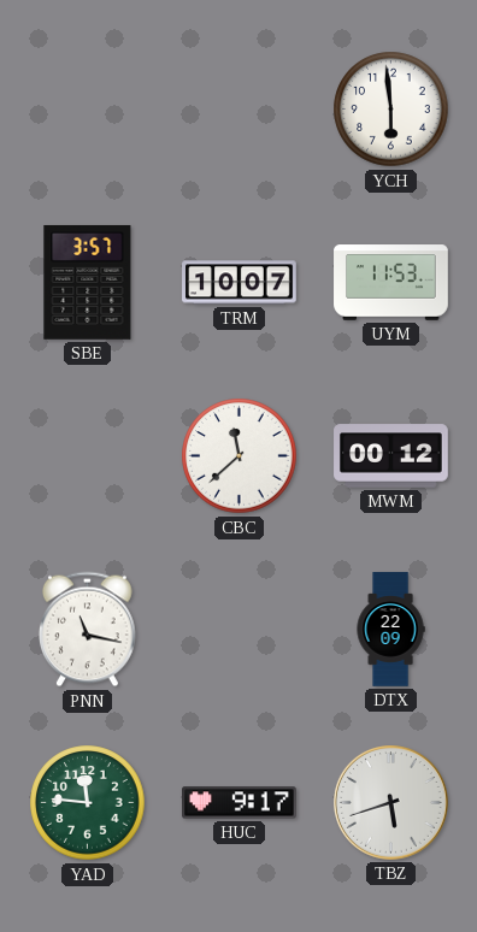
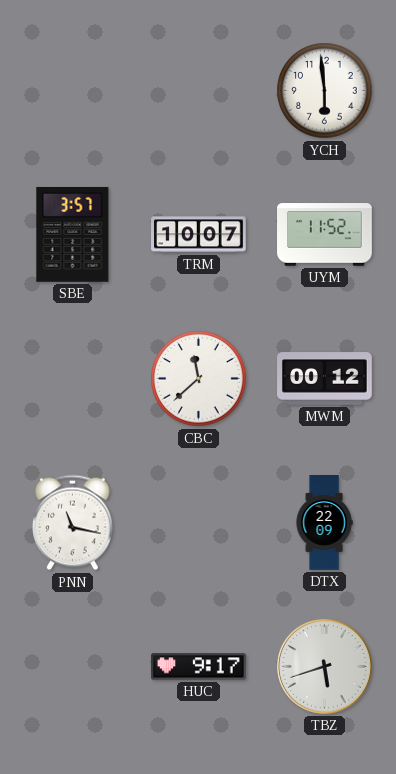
UYM: 11:53 -> 11:52 (325, 235)
YAD: 11:46 -> none (88, 803)
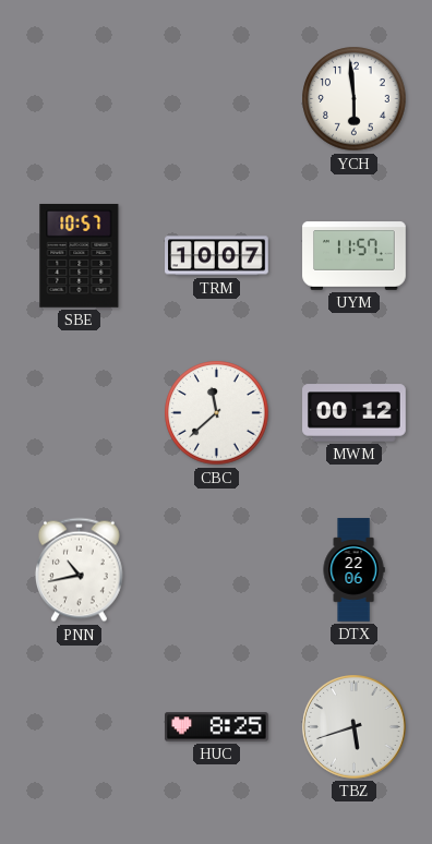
SBE: 3:57 -> 10:57 (80, 255)
UYM: 11:52 -> 11:57 (355, 256)
PNN: 11:17 -> 10:43 (79, 570)
DTX: 22:09 -> 22:06 (353, 570)
HUC: 9:17 -> 8:25 (217, 727)
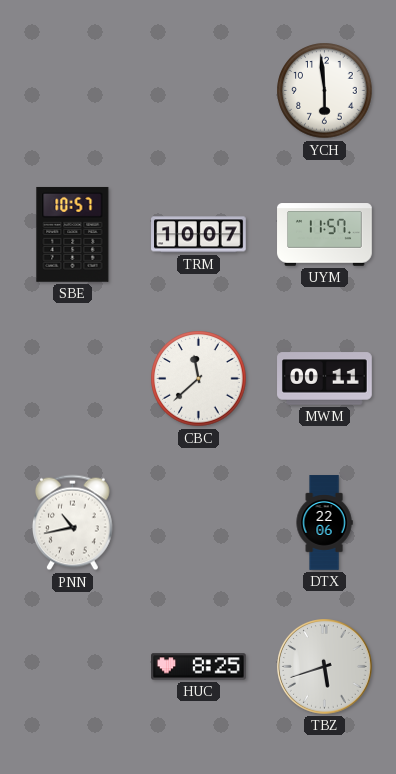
MWM: 00:12 -> 00:11 (325, 379)
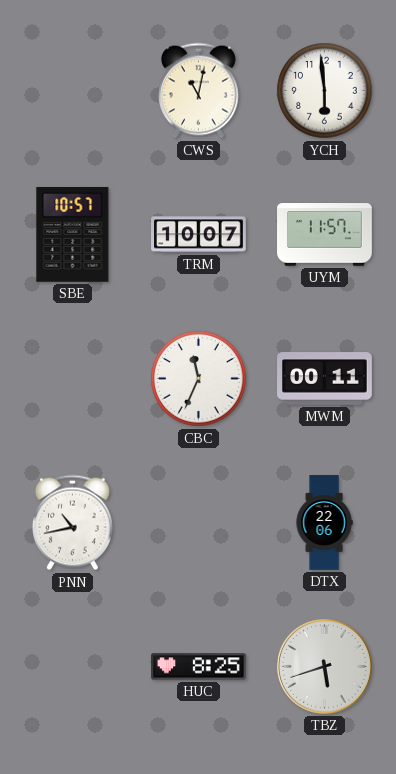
CWS: none -> 11:02 (198, 91)
CBC: 11:38 -> 11:34 (199, 379)
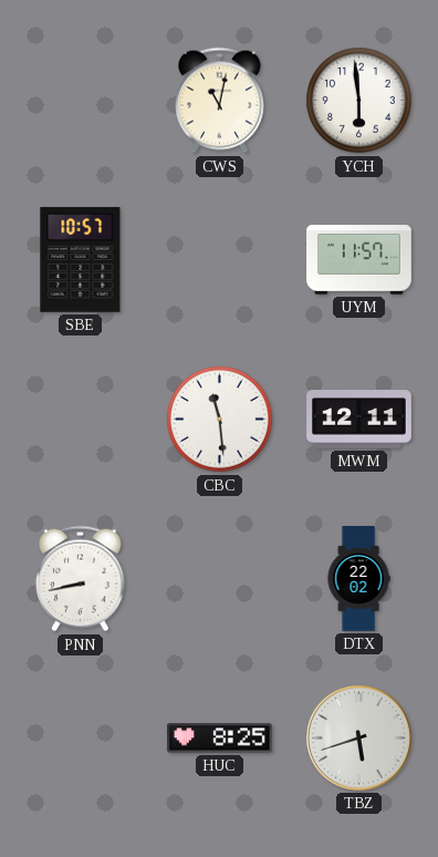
TRM: 10:07 -> none (199, 235)
CBC: 11:34 -> 11:29 (220, 420)
MWM: 00:11 -> 12:11 (359, 420)
PNN: 10:43 -> 8:43 (80, 579)
DTX: 22:06 -> 22:02 (358, 579)
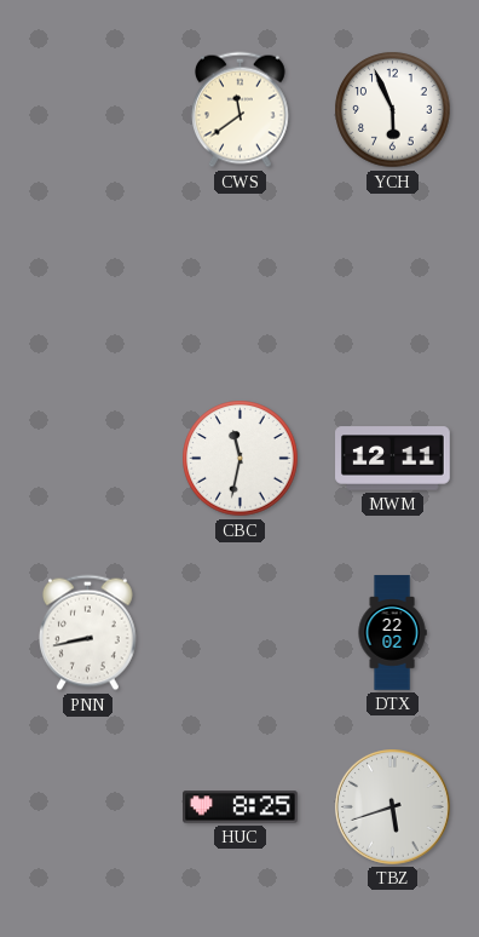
CWS: 11:02 -> 11:39 (239, 110)
YCH: 5:59 -> 5:56 (393, 110)
SBE: 10:57 -> none (81, 259)
UYM: 11:57 -> none (359, 260)
CBC: 11:29 -> 11:32 (241, 459)
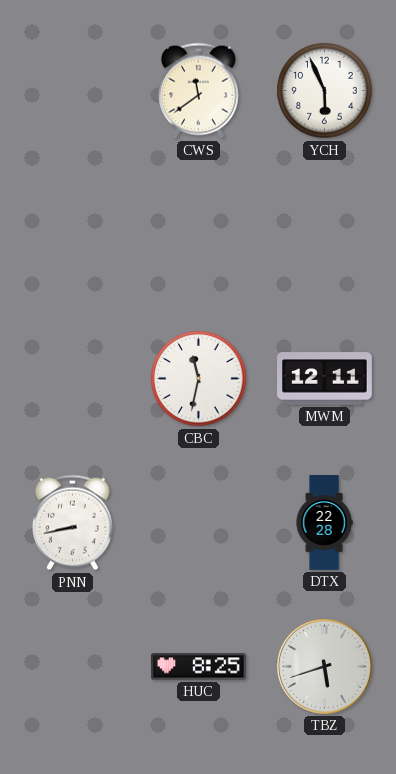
DTX: 22:02 -> 22:28 (324, 523)
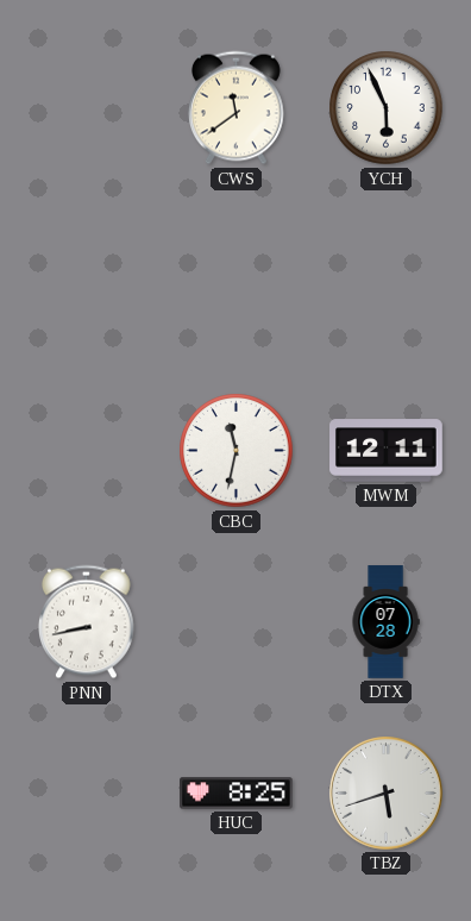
DTX: 22:28 -> 07:28 (385, 622)
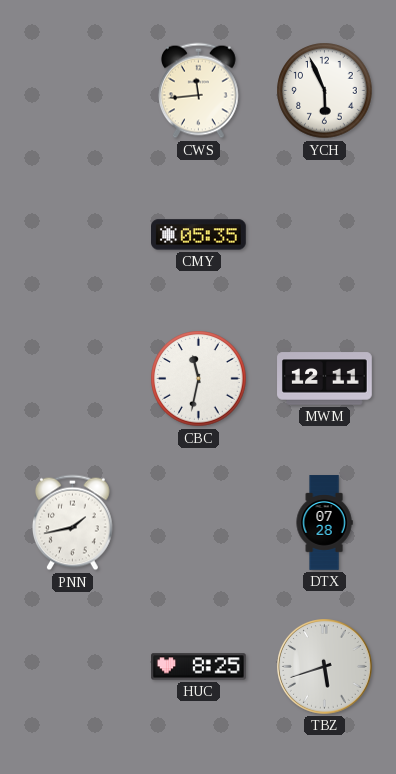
CWS: 11:39 -> 11:44 (198, 91)
CMY: none -> 05:35 (199, 235)
PNN: 8:43 -> 1:43 (72, 523)
